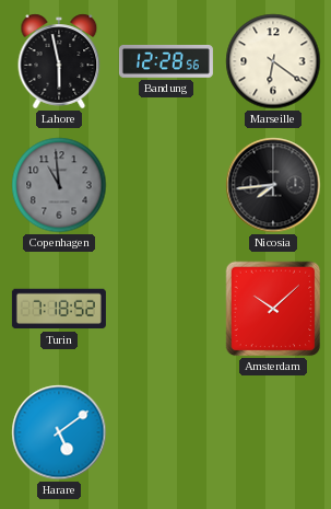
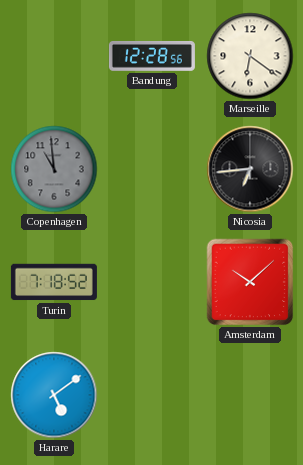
Lahore: 5:58 -> none (59, 61)
Nicosia: 7:44 -> 6:44 (250, 169)
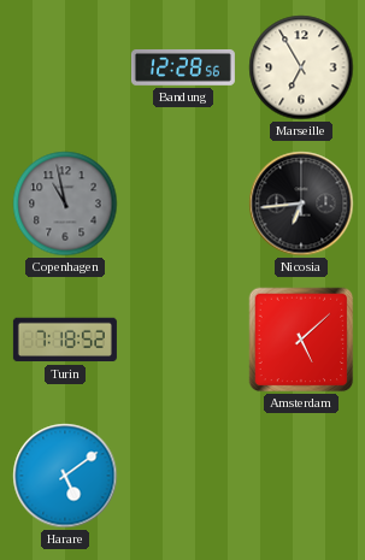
Marseille: 6:21 -> 6:55 (301, 67)
Copenhagen: 10:59 -> 10:58 (65, 204)
Amsterdam: 10:08 -> 5:08 (301, 340)
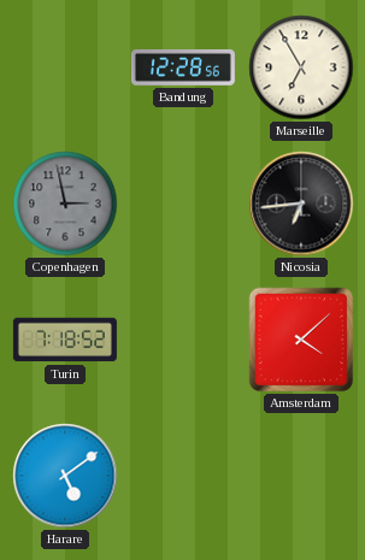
Copenhagen: 10:58 -> 2:58 (65, 204)
Amsterdam: 5:08 -> 4:08 (301, 340)
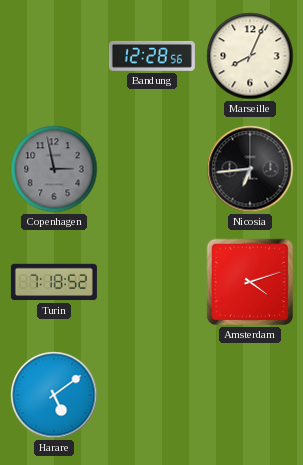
Marseille: 6:55 -> 8:04 (250, 56)
Amsterdam: 4:08 -> 4:12 (250, 282)
